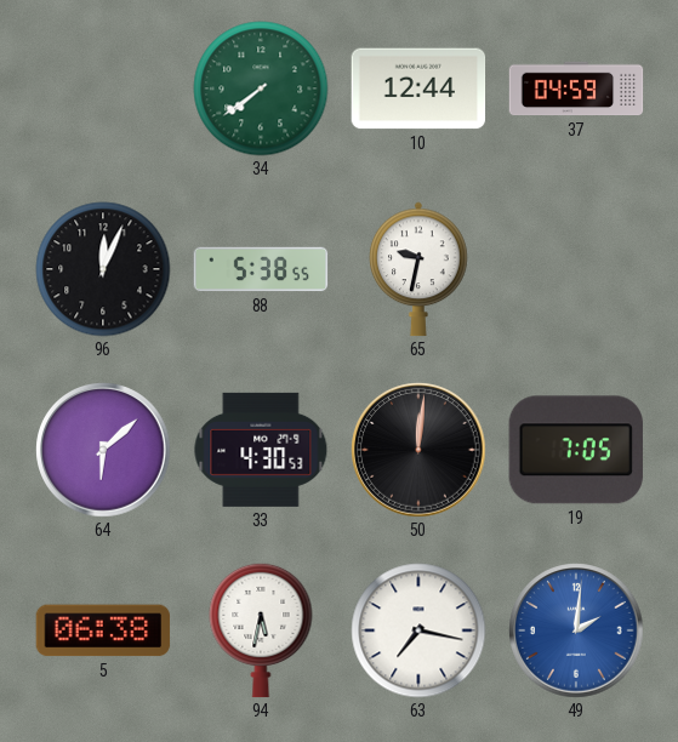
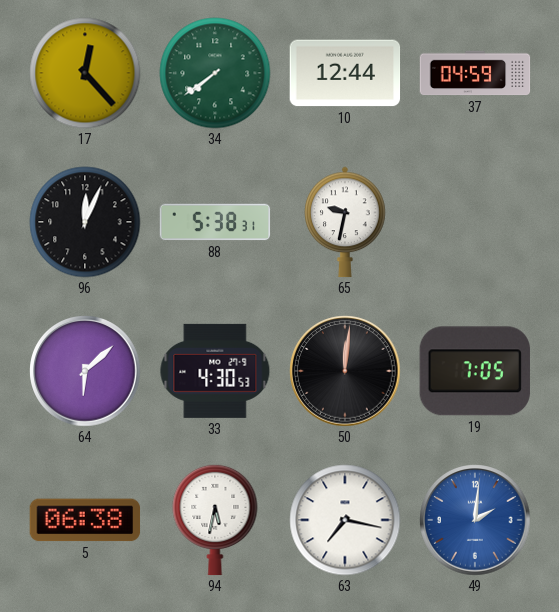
17: none -> 12:23 (85, 73)
88: 5:38:55 -> 5:38:31 (215, 222)
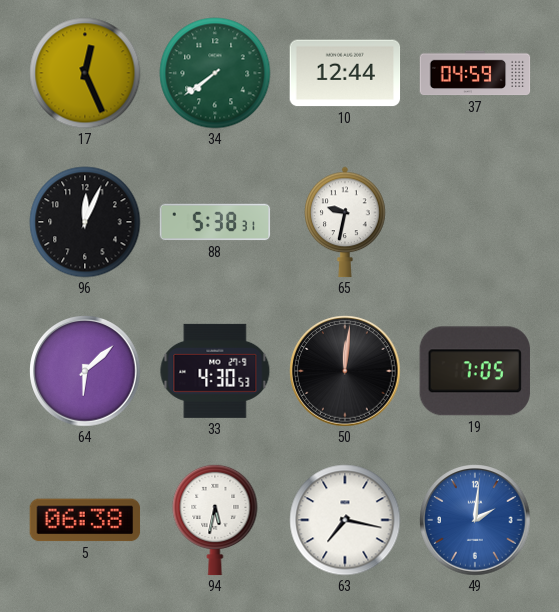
17: 12:23 -> 12:26 (85, 73)
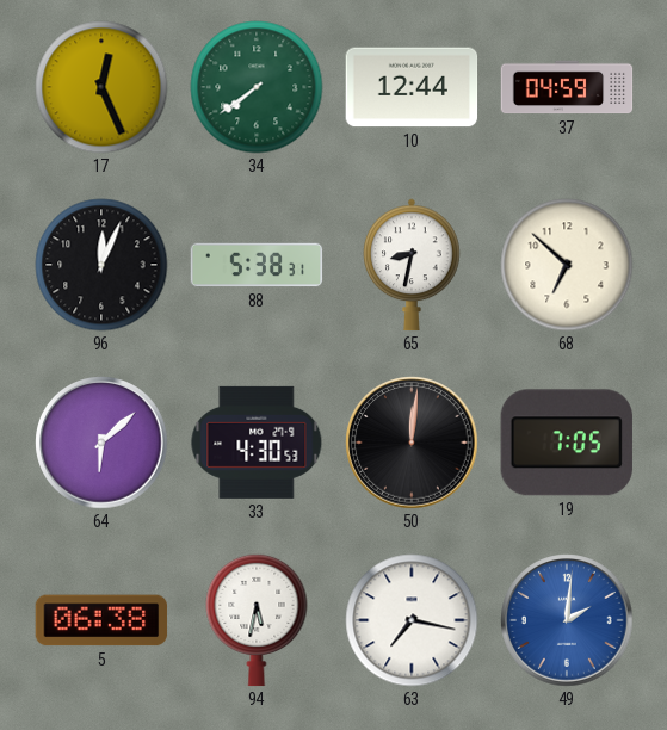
65: 9:32 -> 8:32 (412, 265)
68: none -> 6:52 (567, 265)
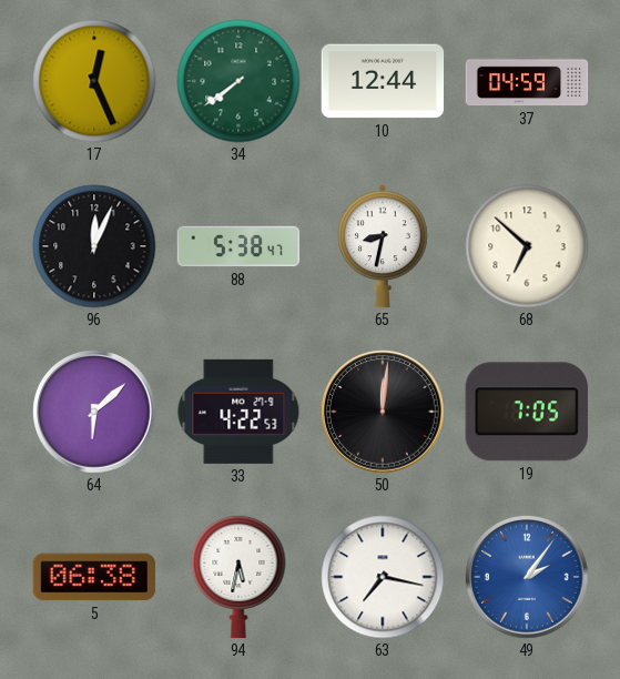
88: 5:38:31 -> 5:38:47 (238, 246)
33: 4:30 -> 4:22 (238, 412)
49: 2:01 -> 2:06 (527, 577)
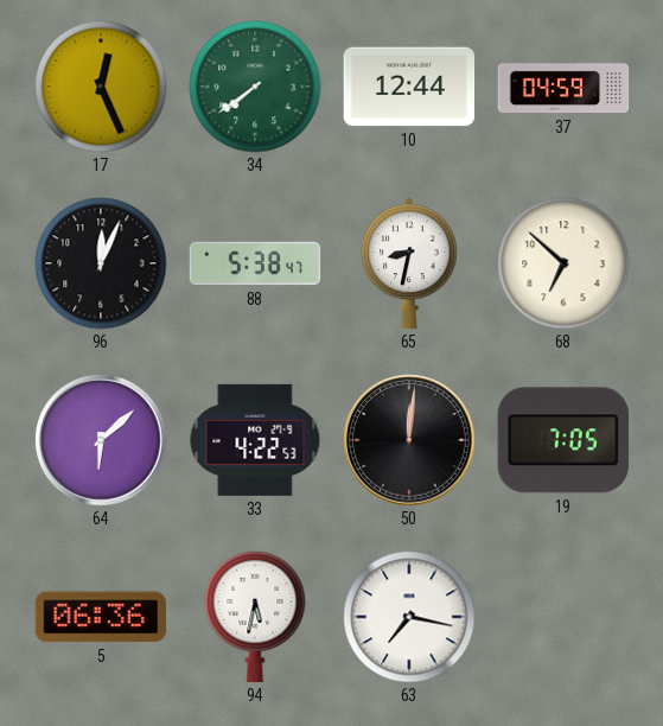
5: 06:38 -> 06:36 (101, 617)
49: 2:06 -> none (527, 577)
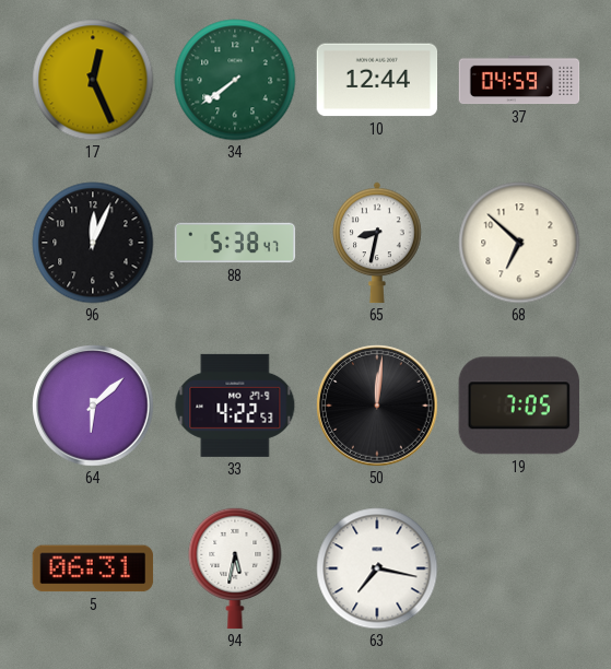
5: 06:36 -> 06:31 (93, 568)
